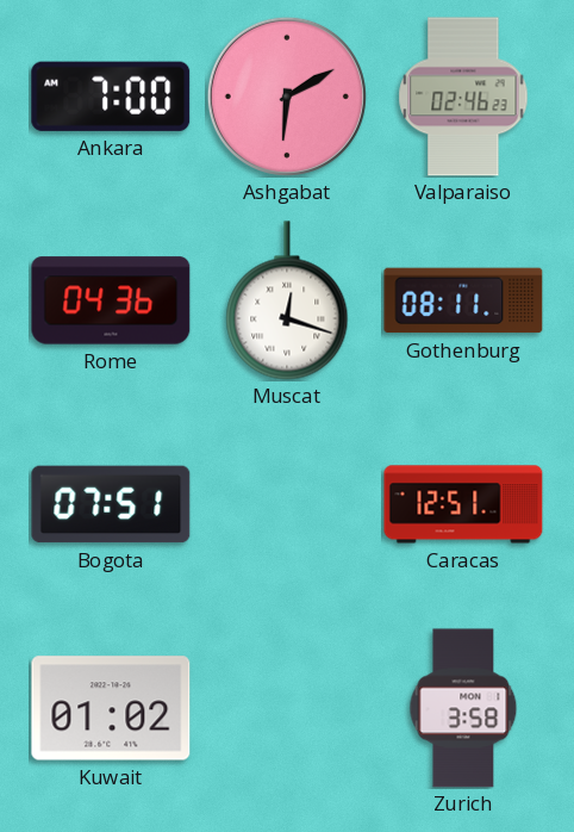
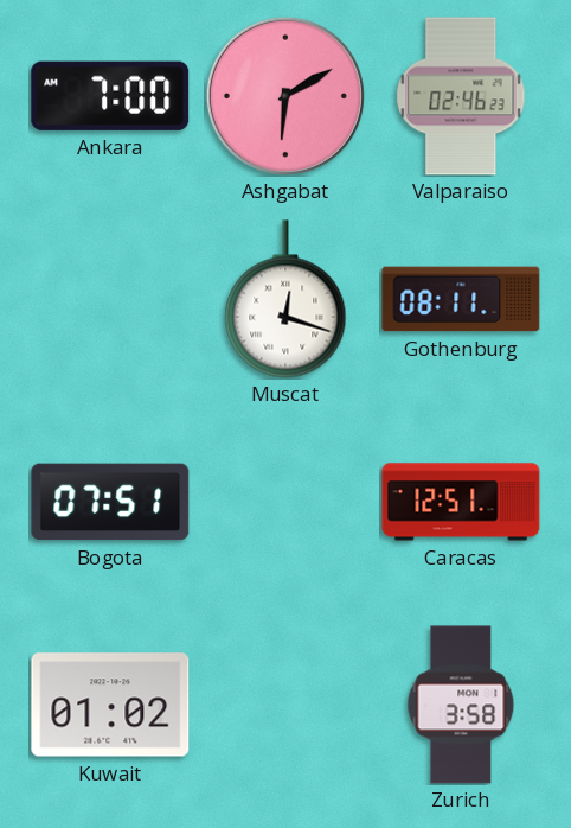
Rome: 04:36 -> none (111, 300)
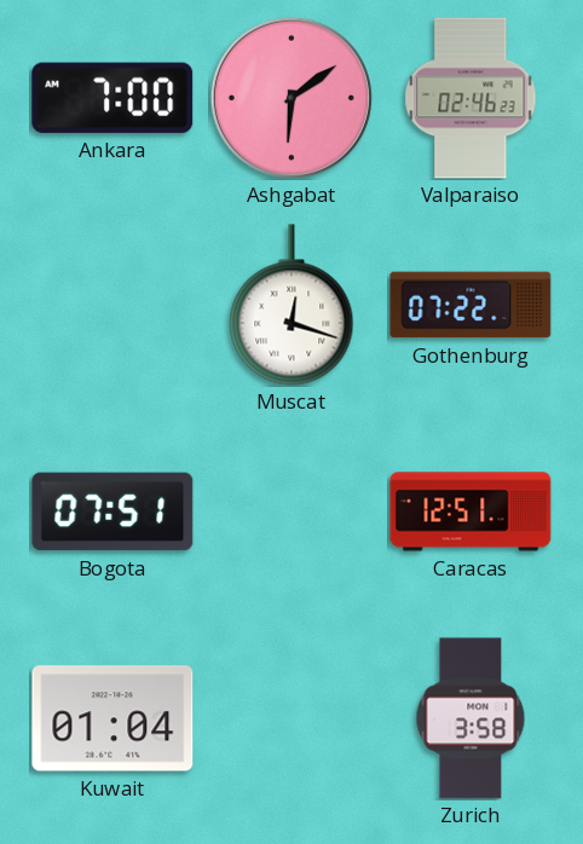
Ashgabat: 6:10 -> 6:09 (291, 98)
Gothenburg: 08:11 -> 07:22 (471, 305)
Kuwait: 01:02 -> 01:04 (112, 718)
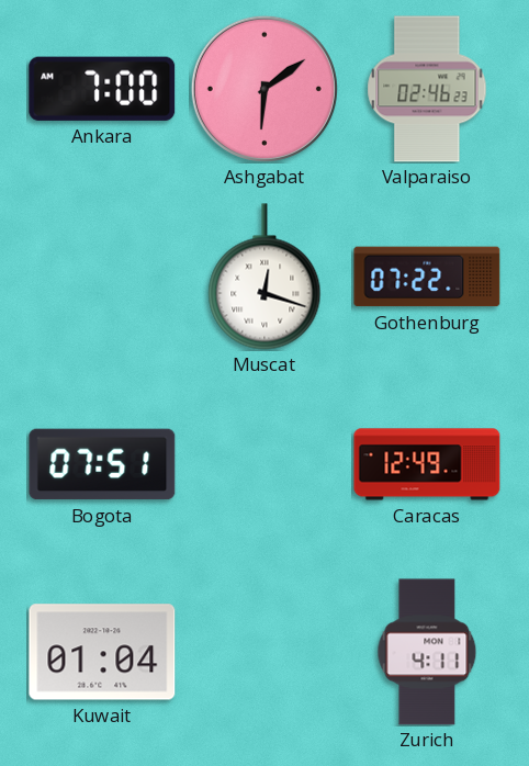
Caracas: 12:51 -> 12:49 (427, 464)
Zurich: 3:58 -> 4:11 (427, 652)
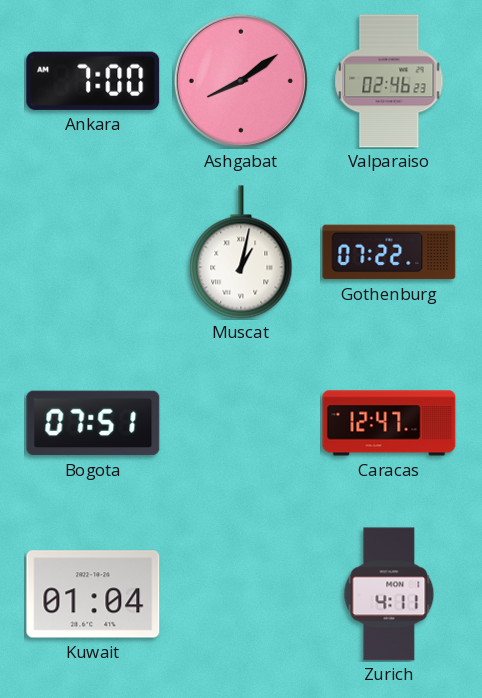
Ashgabat: 6:09 -> 8:09 (241, 81)
Muscat: 12:18 -> 1:02 (241, 252)
Caracas: 12:49 -> 12:47 (389, 423)
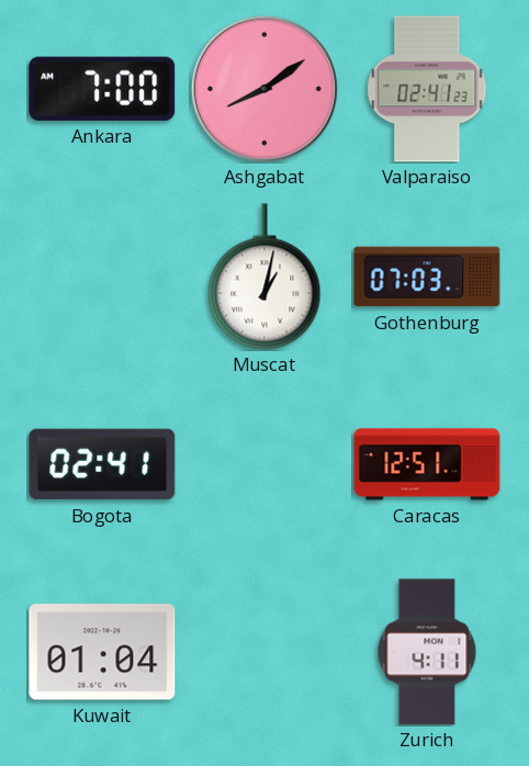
Valparaiso: 02:46 -> 02:41 (427, 89)
Gothenburg: 07:22 -> 07:03 (427, 277)
Bogota: 07:51 -> 02:41 (102, 464)
Caracas: 12:47 -> 12:51 (427, 464)
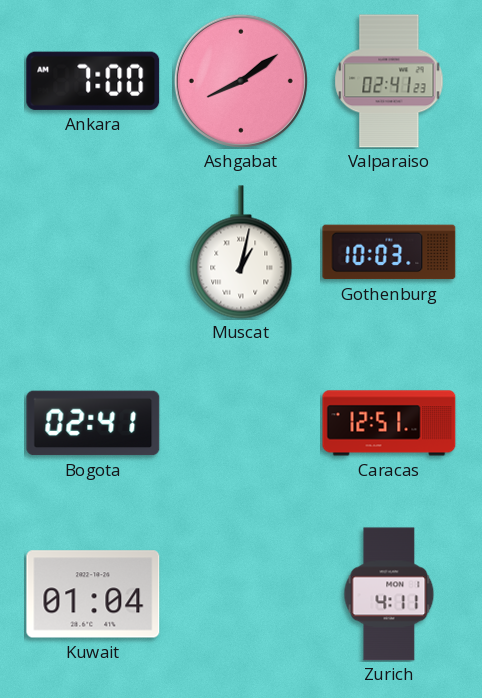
Gothenburg: 07:03 -> 10:03 (389, 252)
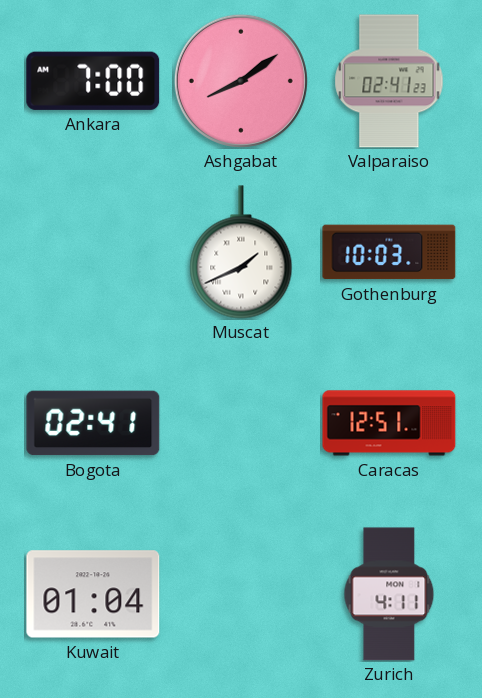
Muscat: 1:02 -> 1:41 (241, 252)
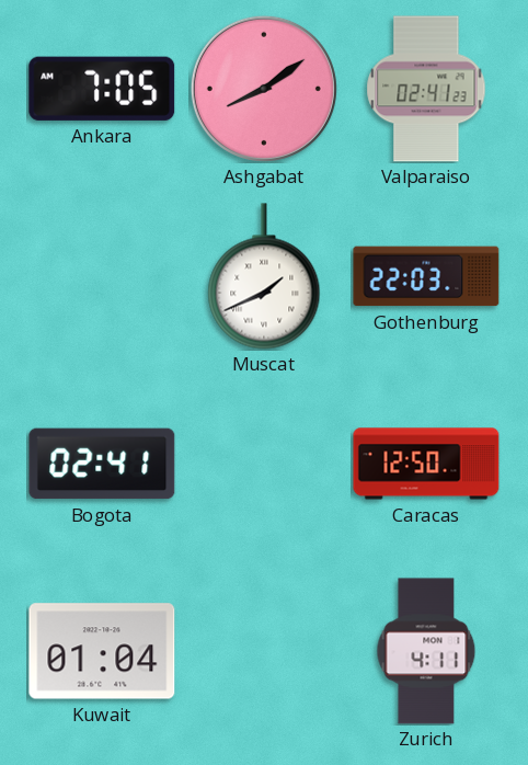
Ankara: 7:00 -> 7:05 (102, 89)
Gothenburg: 10:03 -> 22:03 (426, 276)
Caracas: 12:51 -> 12:50 (426, 464)
